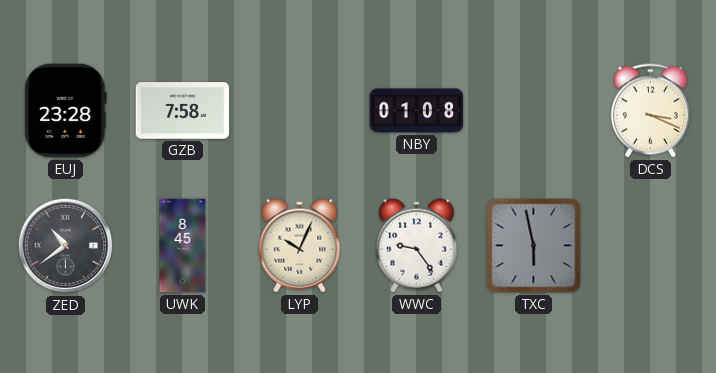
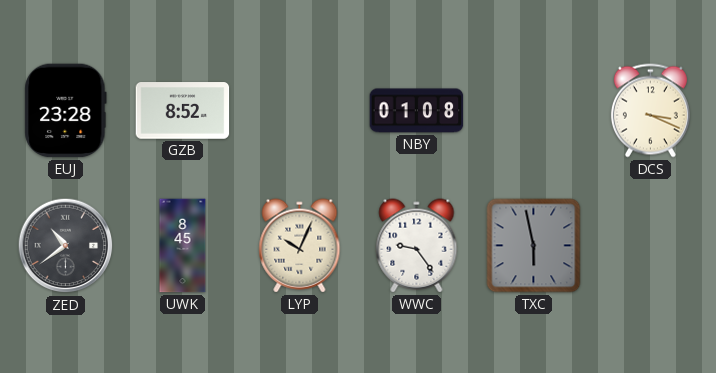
GZB: 7:58 -> 8:52 (183, 111)
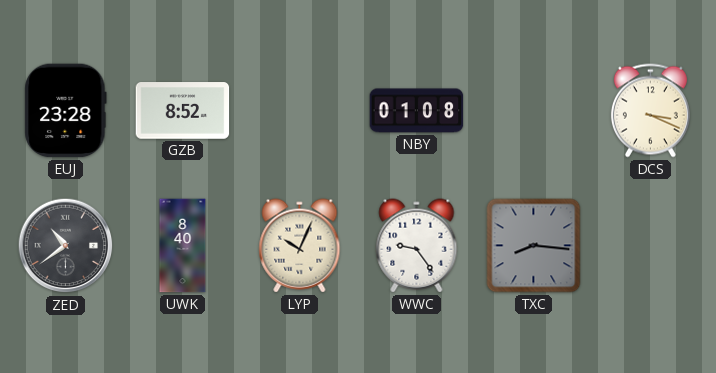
UWK: 8:45 -> 8:40 (183, 246)
TXC: 5:58 -> 8:16 (534, 246)
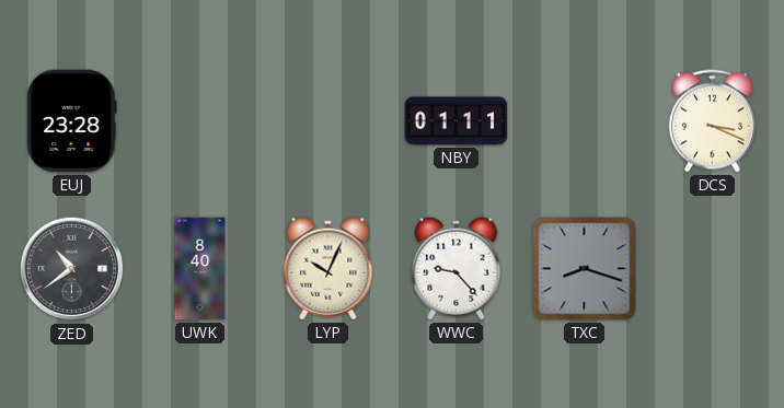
GZB: 8:52 -> none (183, 111)
NBY: 01:08 -> 01:11 (457, 121)
WWC: 9:24 -> 9:23 (457, 269)
TXC: 8:16 -> 8:18 (585, 269)
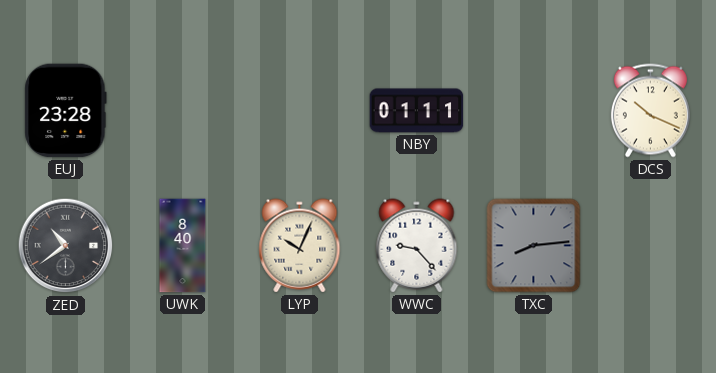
DCS: 3:19 -> 10:19 (650, 111)
TXC: 8:18 -> 8:14 (534, 246)
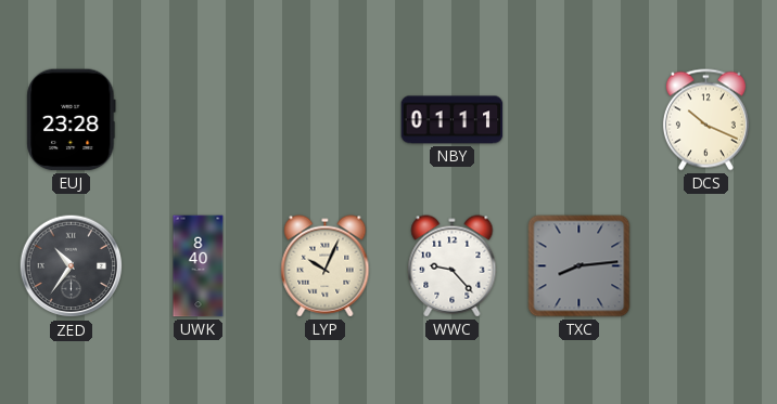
ZED: 10:39 -> 10:36 (72, 266)
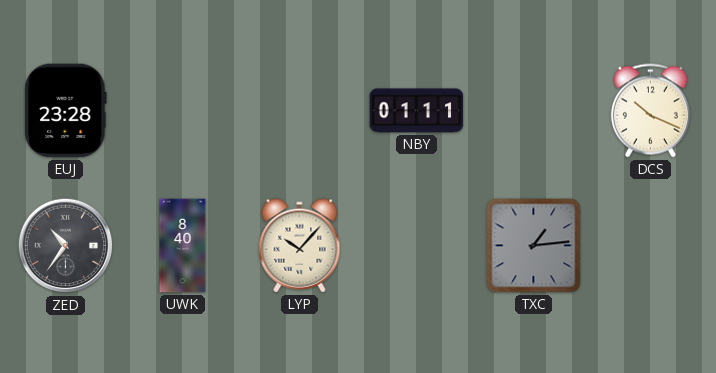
LYP: 10:04 -> 10:07 (300, 246)
WWC: 9:23 -> none (453, 266)
TXC: 8:14 -> 1:14 (534, 246)
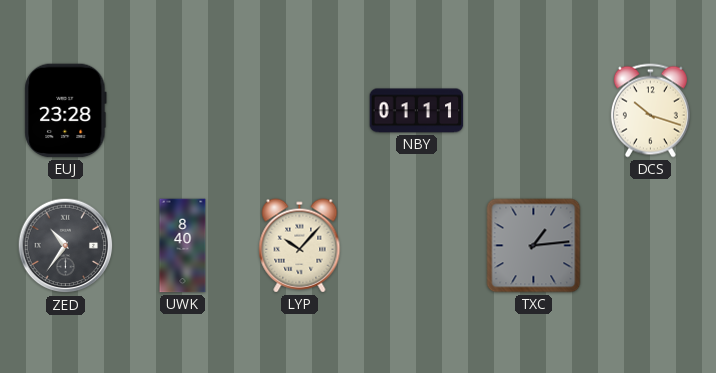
DCS: 10:19 -> 10:18 (650, 111)
